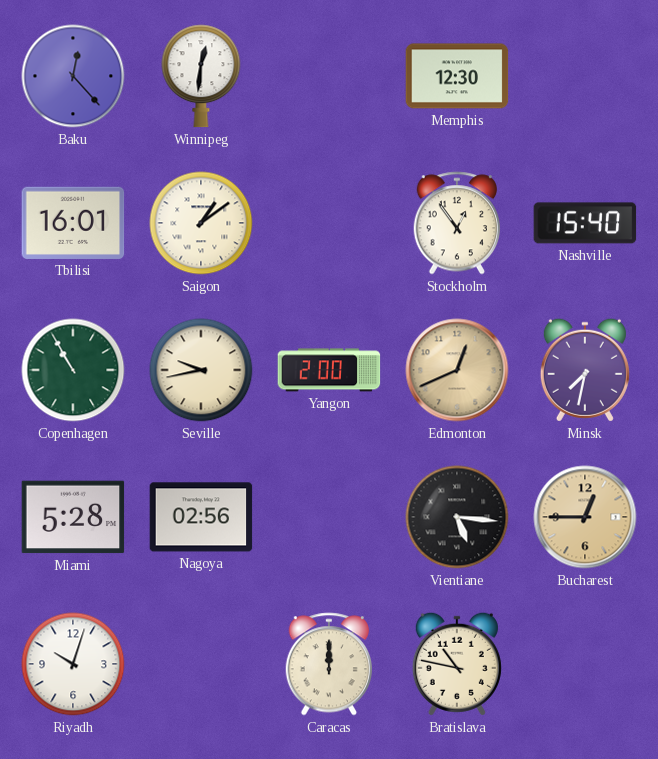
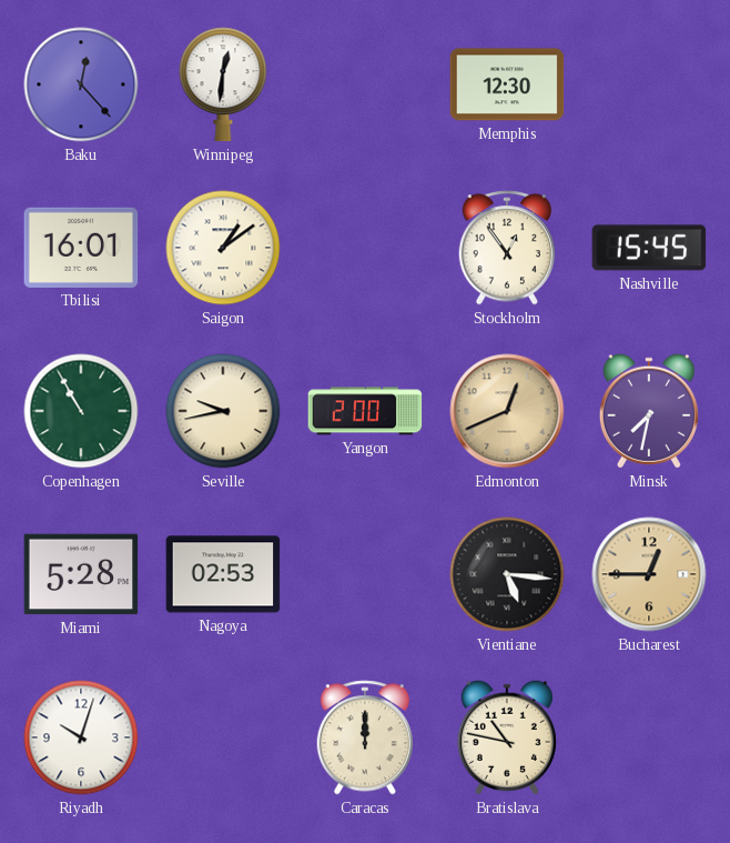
Nashville: 15:40 -> 15:45 (649, 248)
Nagoya: 02:56 -> 02:53 (223, 574)
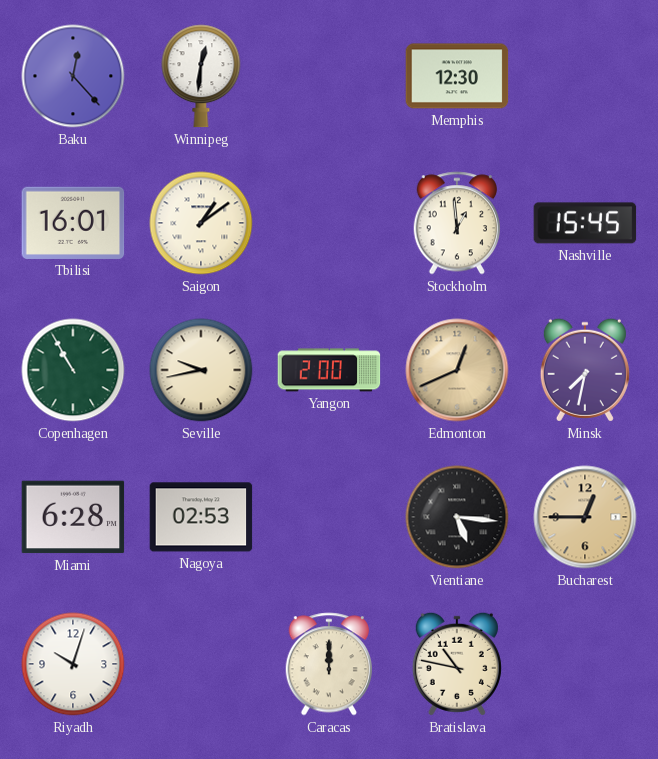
Stockholm: 12:54 -> 12:59 (457, 223)
Miami: 5:28 -> 6:28 (73, 517)
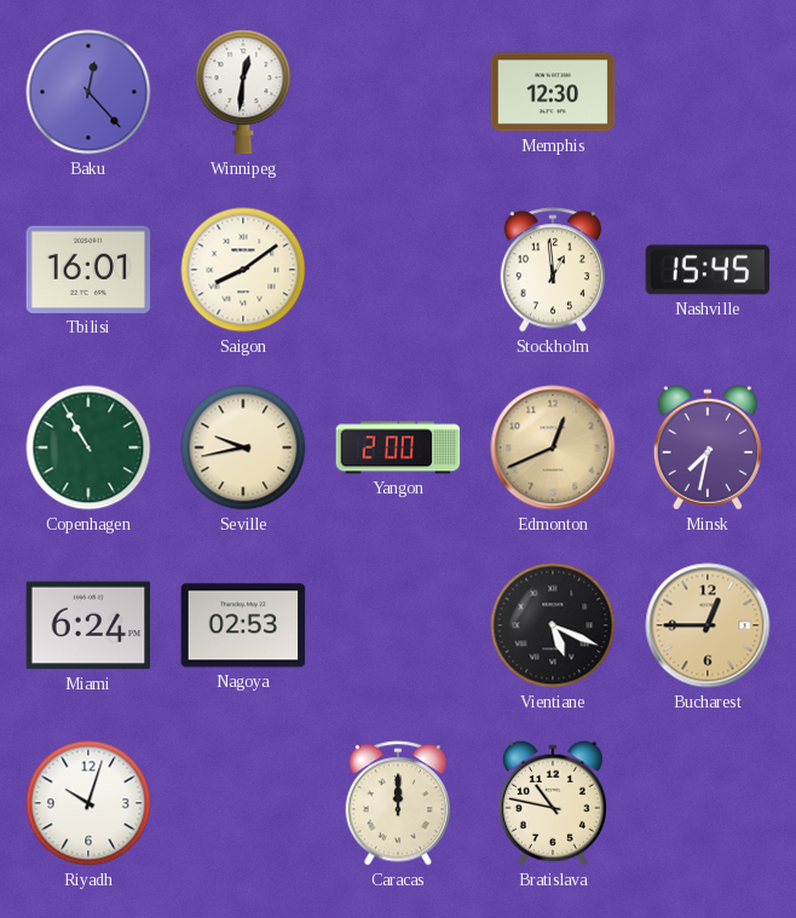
Saigon: 1:09 -> 8:09 (243, 270)
Miami: 6:28 -> 6:24 (88, 625)
Vientiane: 5:16 -> 5:19 (553, 625)
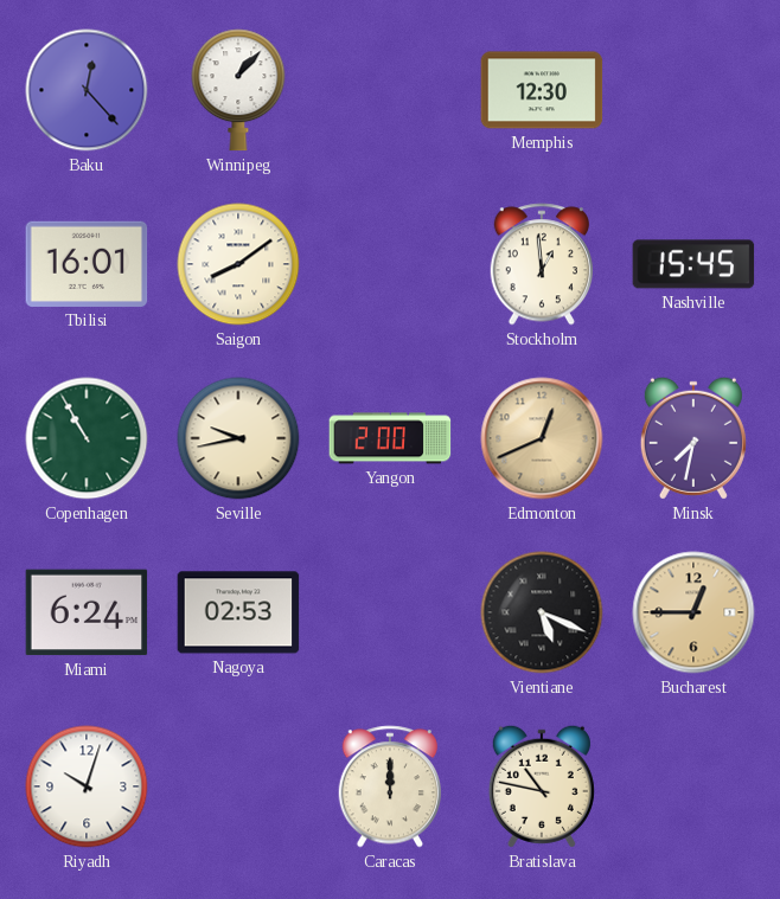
Winnipeg: 12:31 -> 1:07 (238, 90)
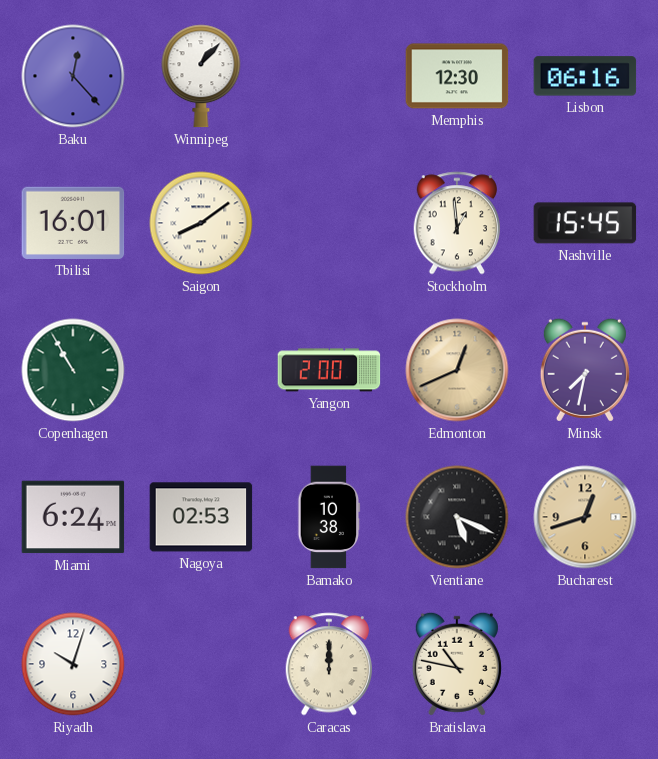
Lisbon: none -> 06:16 (585, 76)
Seville: 9:43 -> none (238, 438)
Bamako: none -> 10:38 (329, 517)
Bucharest: 12:45 -> 12:42 (585, 517)
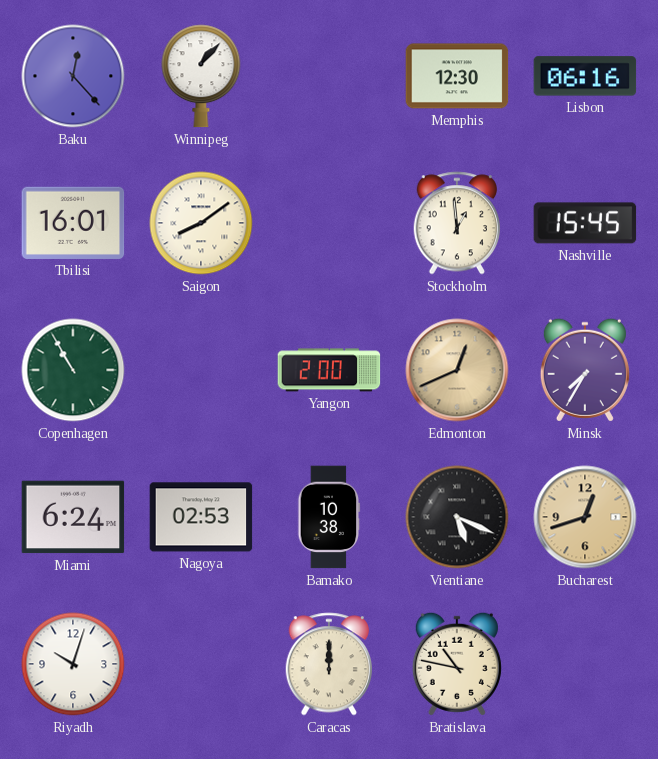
Minsk: 7:32 -> 7:35 (585, 370)
